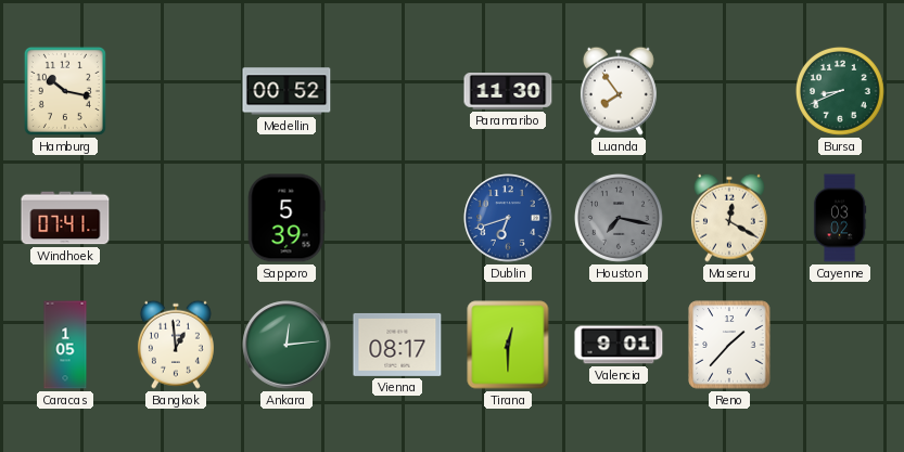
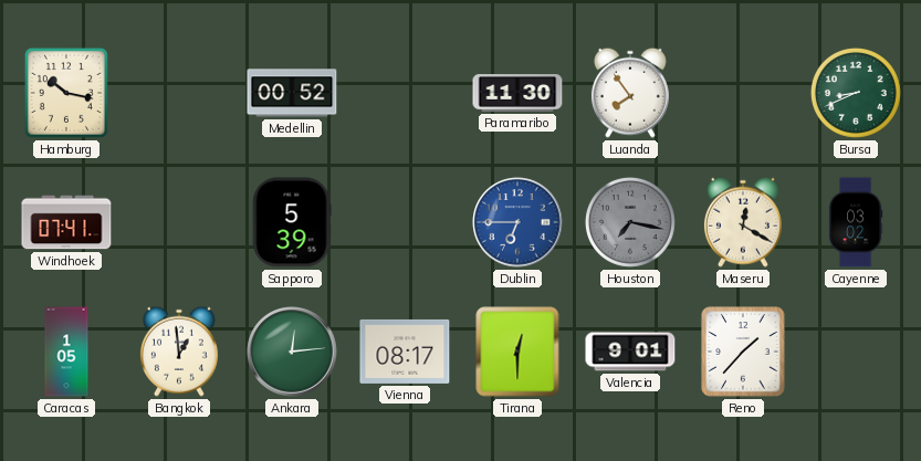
Dublin: 6:42 -> 6:45 (517, 222)
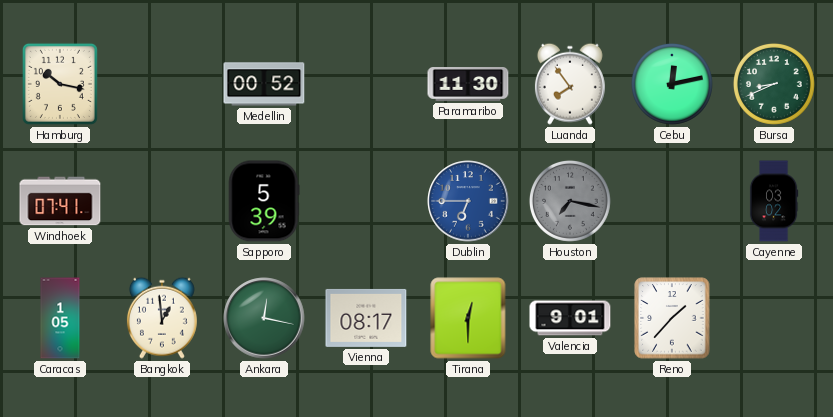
Cebu: none -> 12:13 (672, 84)
Maseru: 12:20 -> none (743, 222)
Ankara: 12:14 -> 12:17 (264, 318)
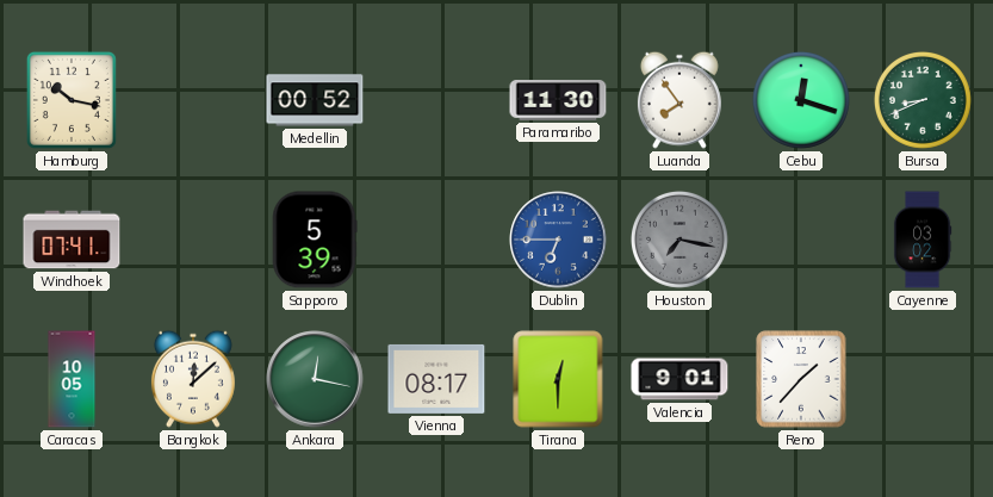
Cebu: 12:13 -> 12:18 (801, 100)
Caracas: 1:05 -> 10:05 (72, 379)
Bangkok: 12:59 -> 12:08 (193, 379)
